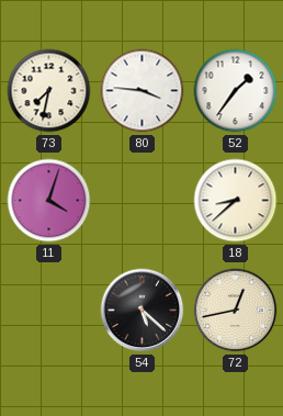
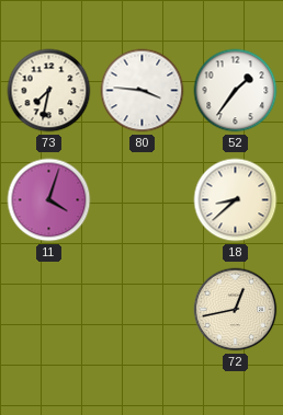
54: 5:22 -> none (143, 311)
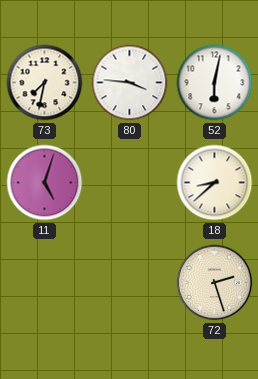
52: 1:36 -> 6:02 (215, 83)
11: 4:03 -> 5:03 (45, 183)
72: 12:43 -> 2:27 (215, 283)
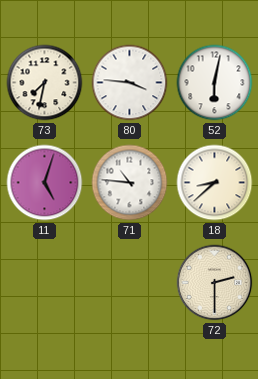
71: none -> 10:46 (130, 183)
72: 2:27 -> 2:30 (215, 283)
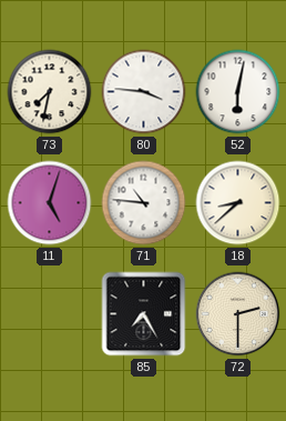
85: none -> 7:25 (144, 314)
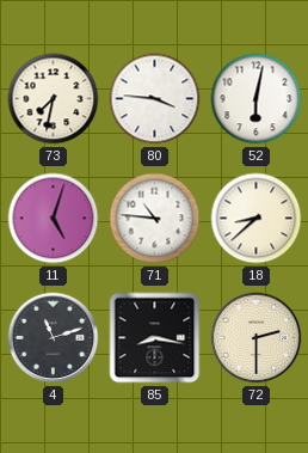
4: none -> 11:12 (54, 338)
85: 7:25 -> 8:17 (155, 338)
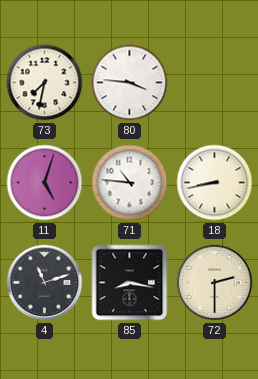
52: 6:02 -> none (257, 99)
18: 8:38 -> 8:43 (215, 183)
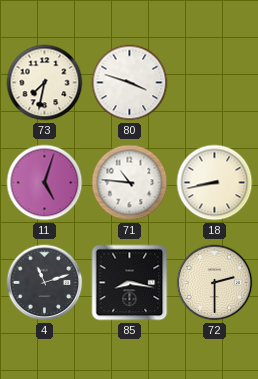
80: 3:46 -> 3:48 (130, 83)
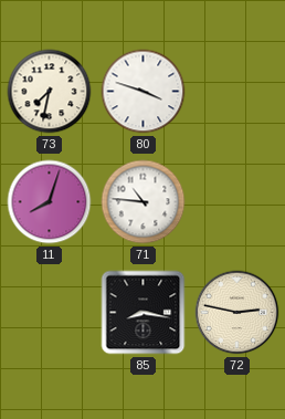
11: 5:03 -> 8:03 (50, 202)
18: 8:43 -> none (215, 183)
4: 11:12 -> none (45, 283)
72: 2:30 -> 2:47 (237, 313)
